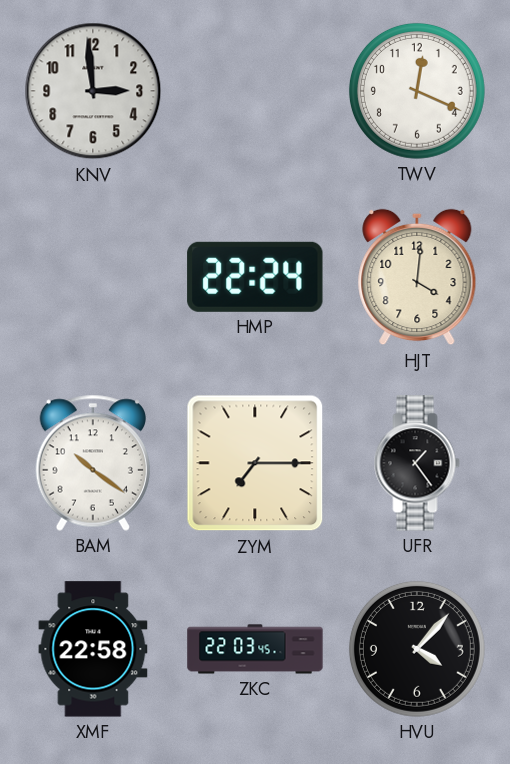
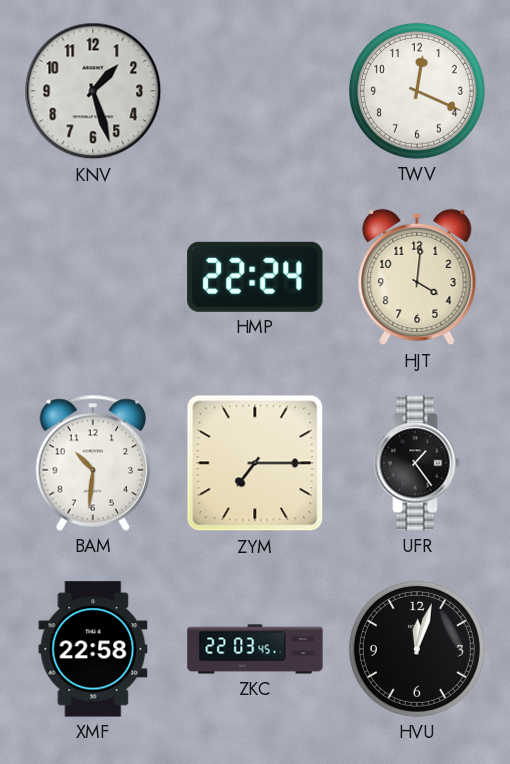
KNV: 2:59 -> 1:27 (93, 91)
BAM: 10:21 -> 10:31 (93, 463)
HVU: 4:07 -> 12:03 (417, 649)
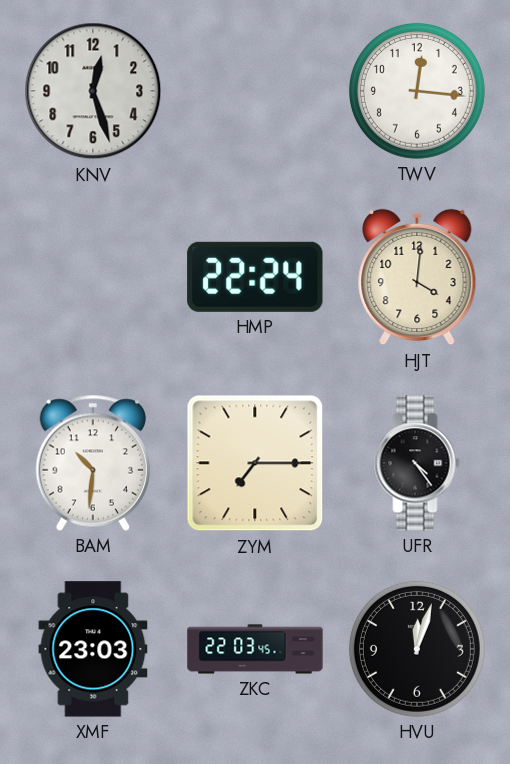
KNV: 1:27 -> 12:27 (93, 91)
TWV: 12:19 -> 12:16 (417, 91)
UFR: 1:24 -> 4:24 (417, 463)
XMF: 22:58 -> 23:03 (93, 649)
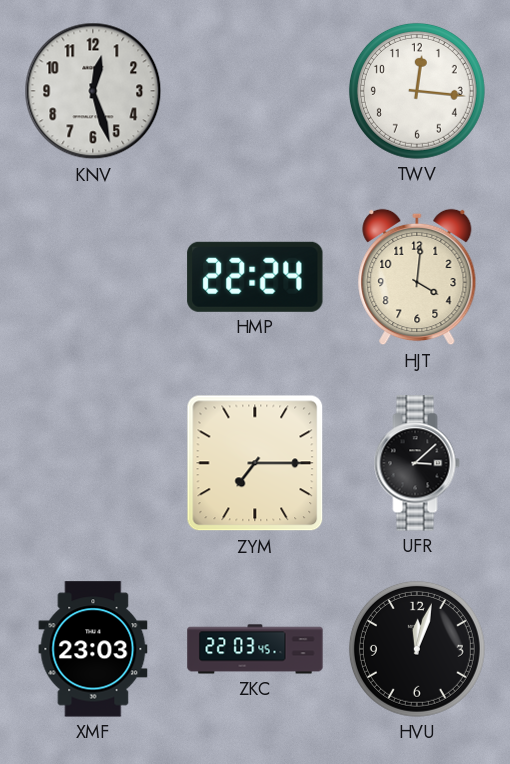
BAM: 10:31 -> none (93, 463)
UFR: 4:24 -> 3:08 (417, 463)
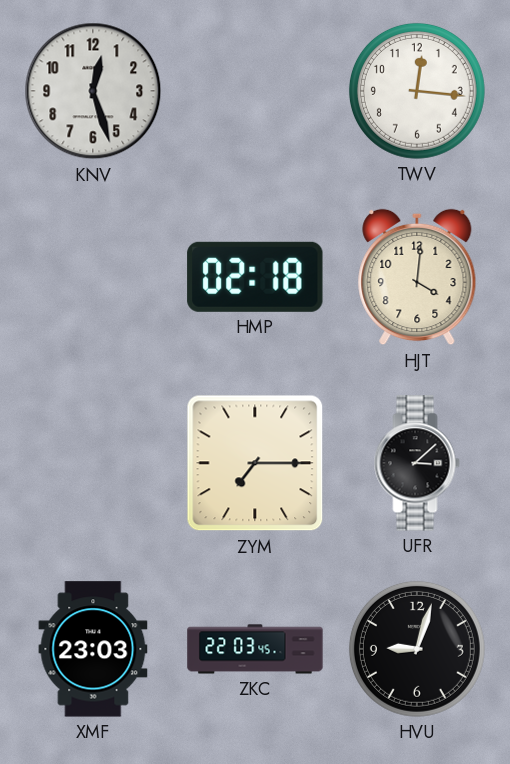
HMP: 22:24 -> 02:18 (255, 277)
HVU: 12:03 -> 9:03 (417, 649)
